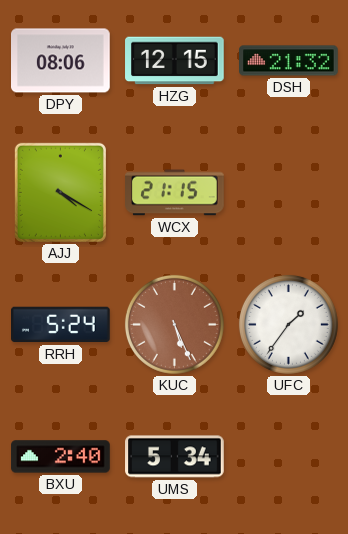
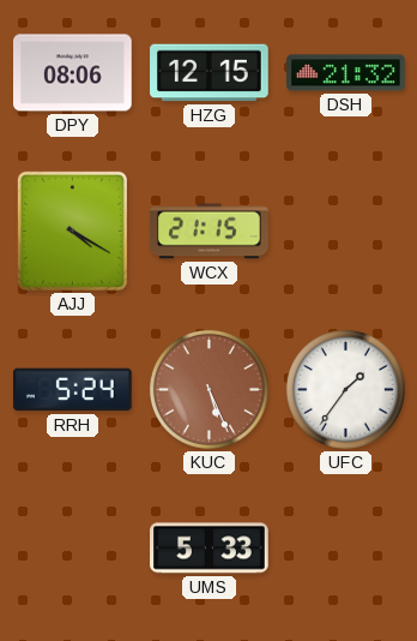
BXU: 2:40 -> none (61, 457)
UMS: 5:34 -> 5:33 (210, 549)
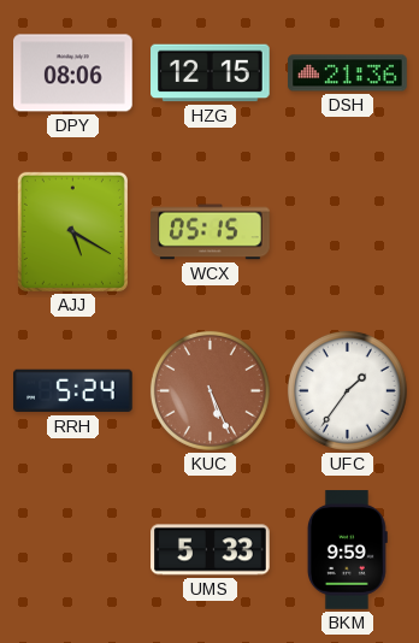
DSH: 21:32 -> 21:36 (348, 73)
AJJ: 4:20 -> 5:20 (72, 231)
WCX: 21:15 -> 05:15 (211, 232)
BKM: none -> 9:59 (347, 550)
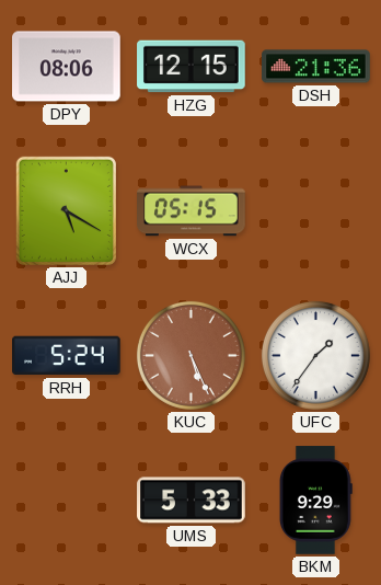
BKM: 9:59 -> 9:29 (315, 501)
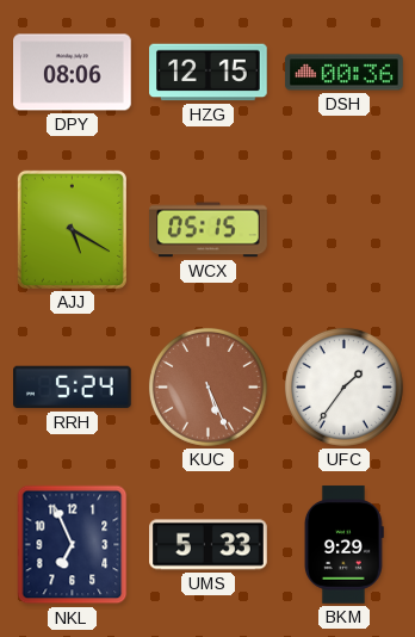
DSH: 21:36 -> 00:36 (345, 73)
NKL: none -> 6:56 (73, 545)
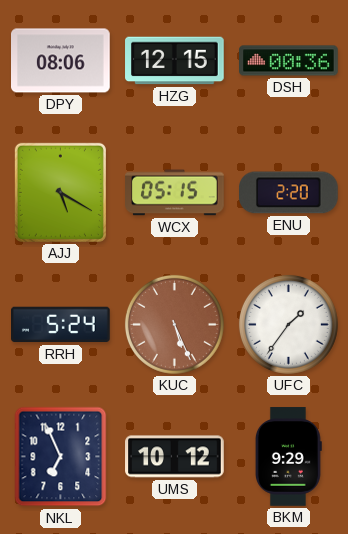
ENU: none -> 2:20 (289, 193)
UMS: 5:33 -> 10:12 (175, 457)
